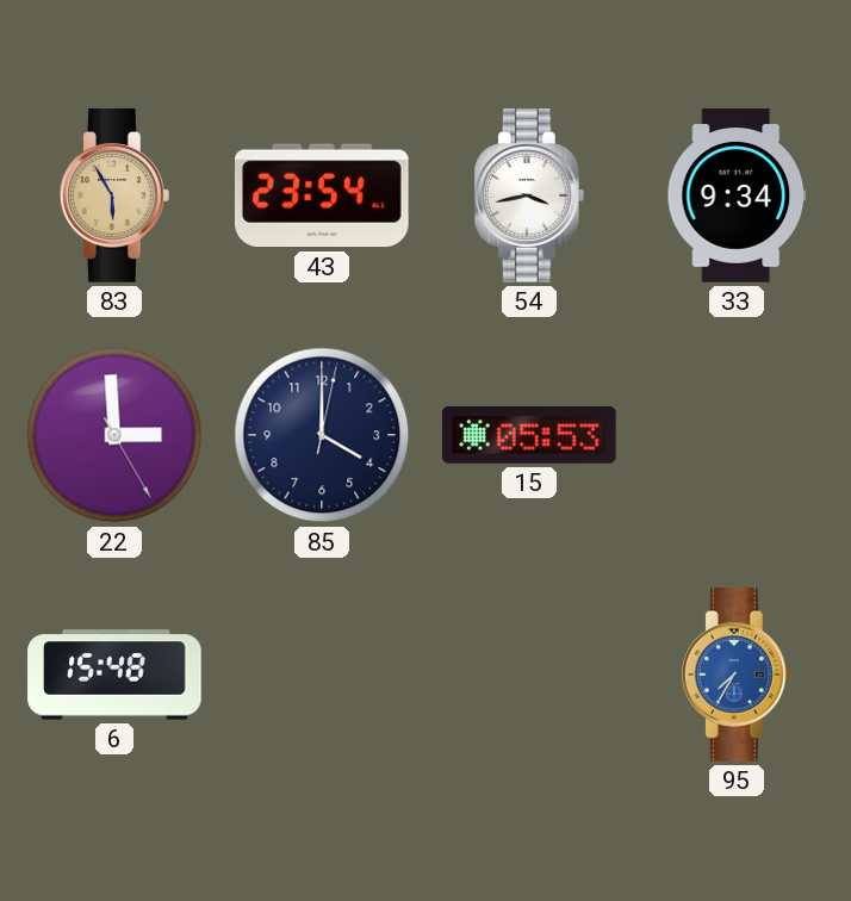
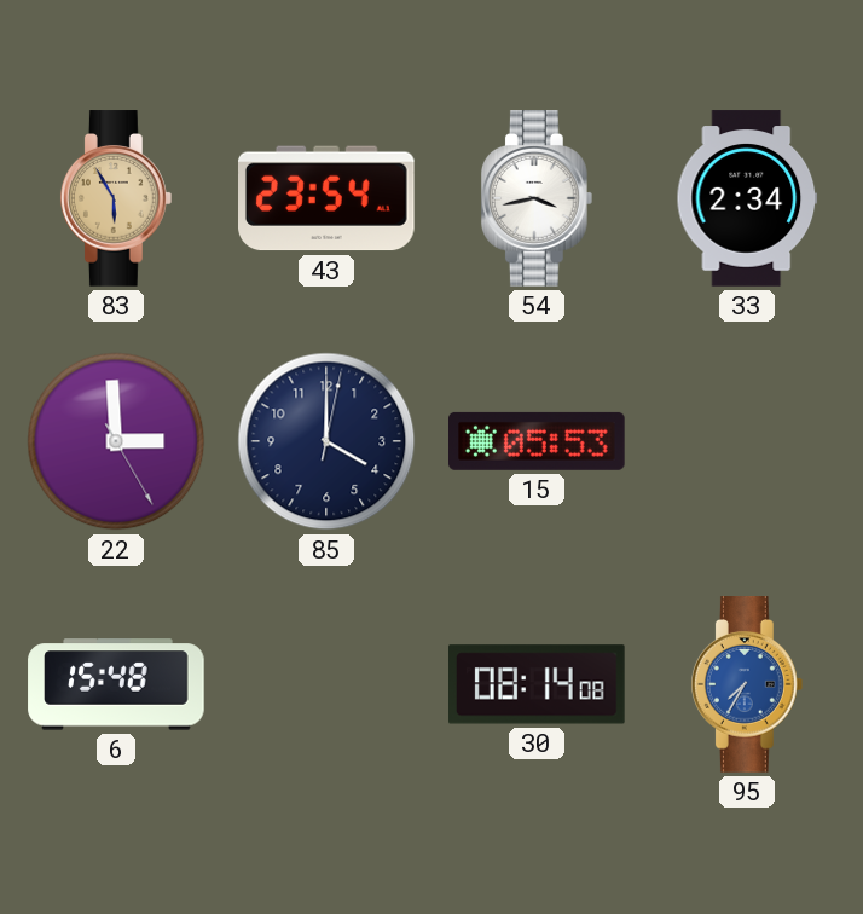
33: 9:34 -> 2:34 (747, 198)
30: none -> 08:14 (538, 684)
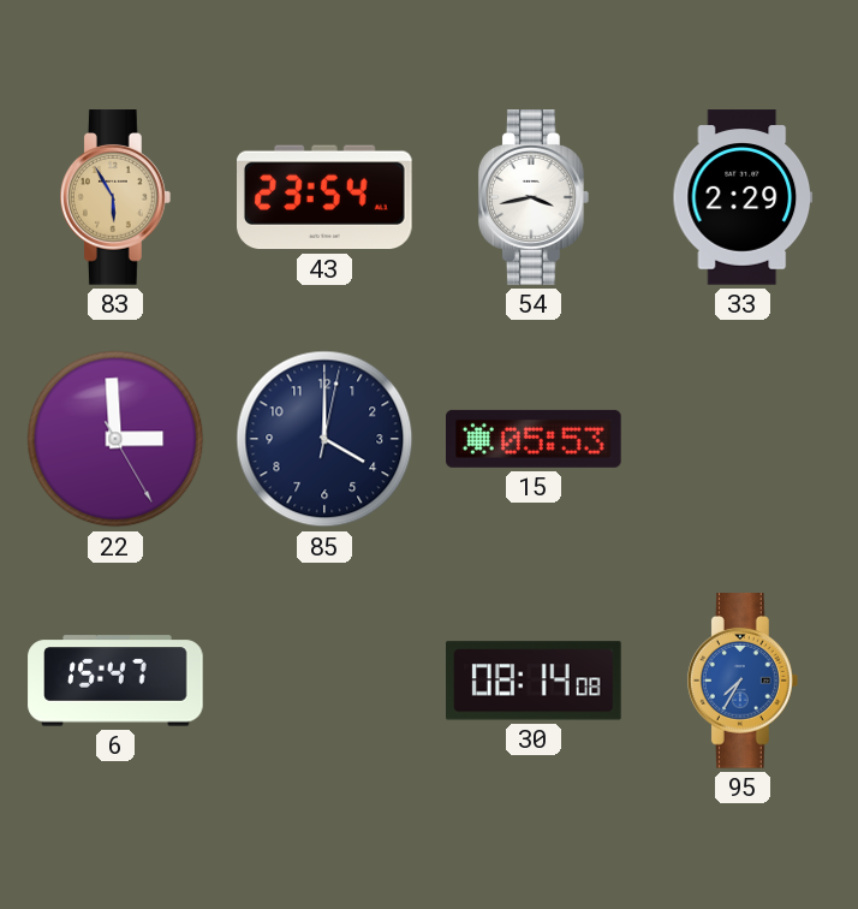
33: 2:34 -> 2:29 (743, 197)
6: 15:48 -> 15:47 (115, 681)
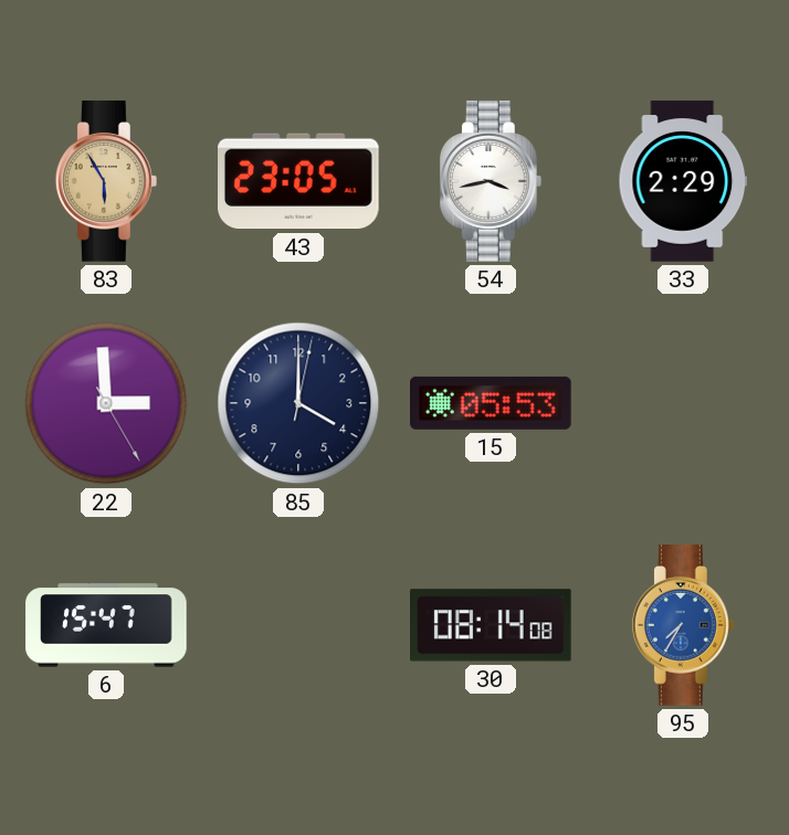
43: 23:54 -> 23:05 (299, 181)
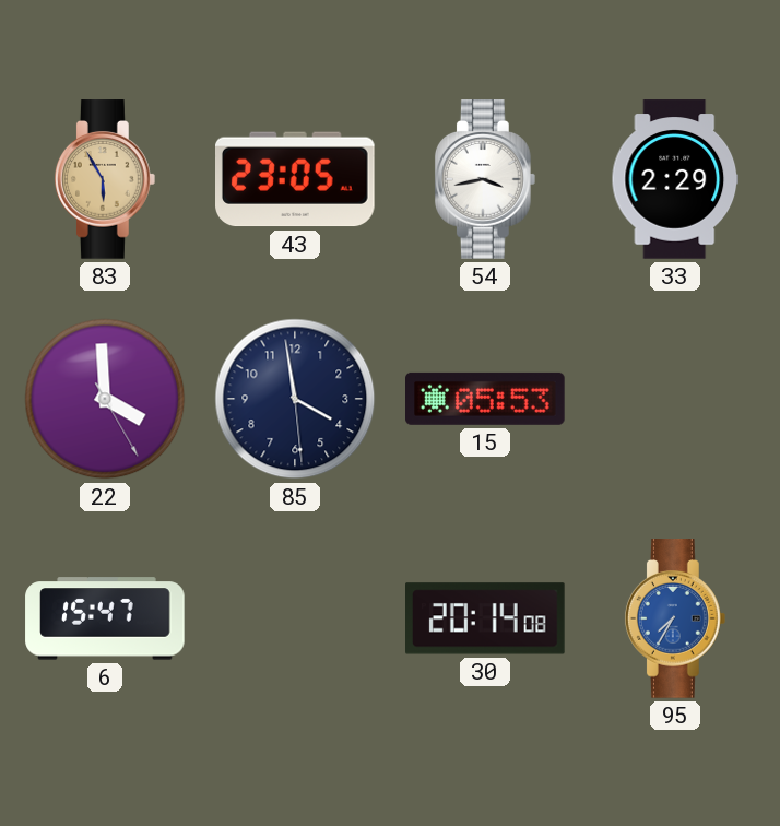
22: 2:59 -> 3:59 (105, 399)
85: 4:00 -> 3:58 (295, 399)
30: 08:14 -> 20:14 (486, 618)
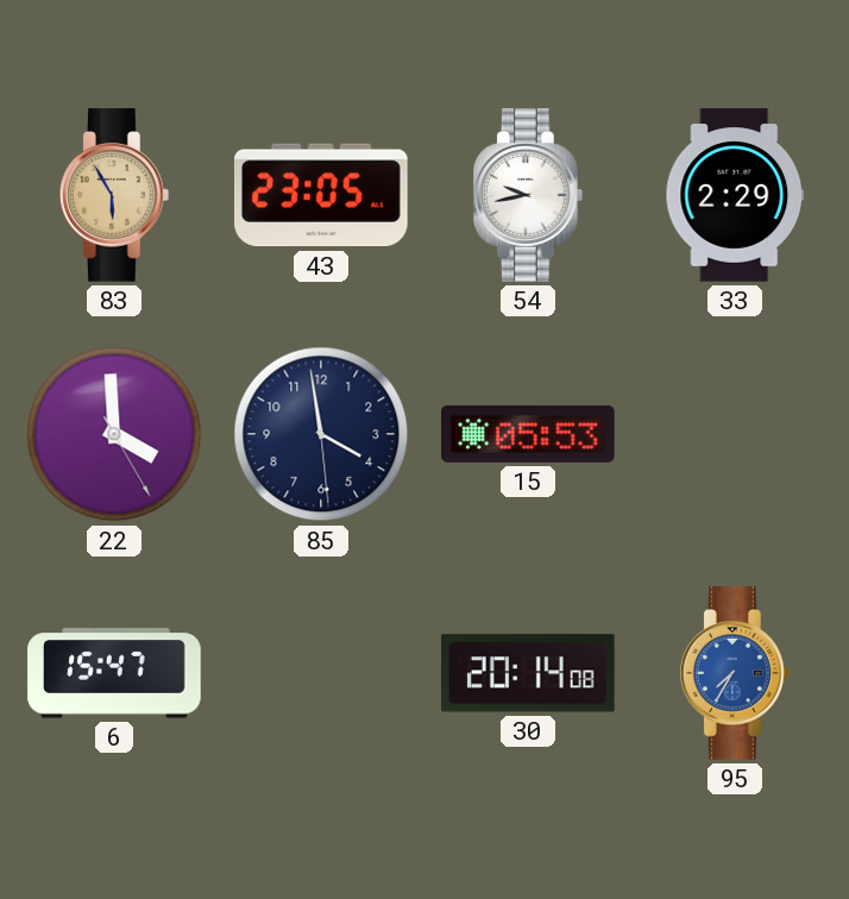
54: 3:43 -> 9:43 (528, 195)
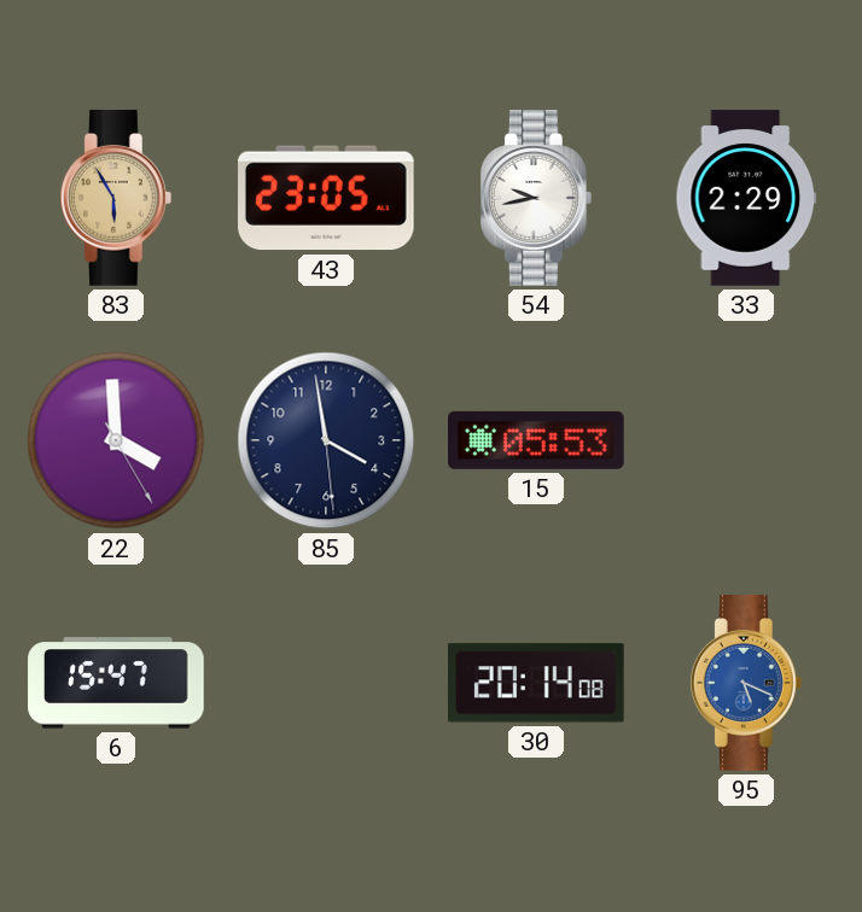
95: 7:35 -> 5:19 (746, 683)
